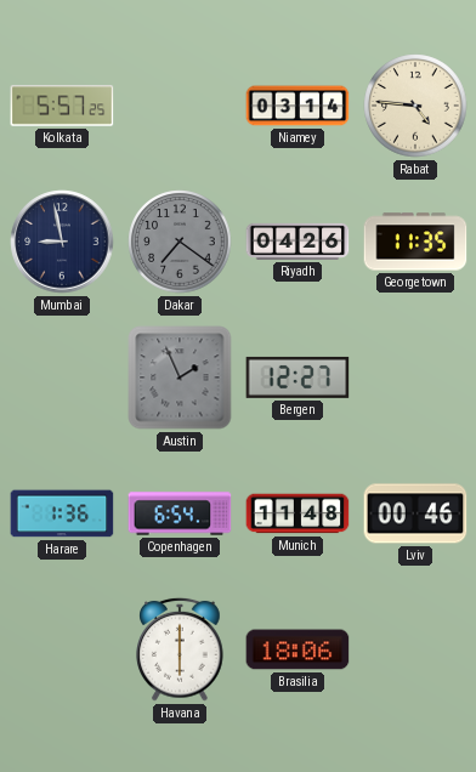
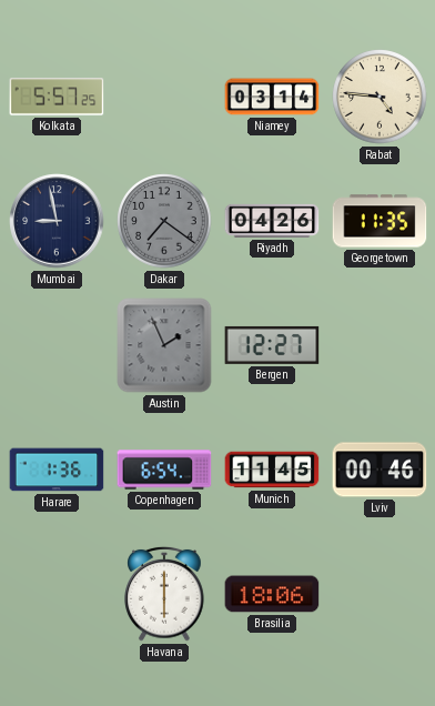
Munich: 11:48 -> 11:45 (272, 470)
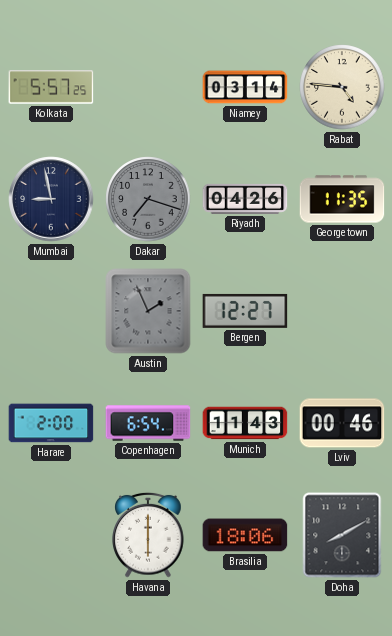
Dakar: 7:21 -> 7:18 (148, 199)
Harare: 1:36 -> 2:00 (51, 423)
Munich: 11:45 -> 11:43 (245, 423)
Doha: none -> 8:10 (342, 535)
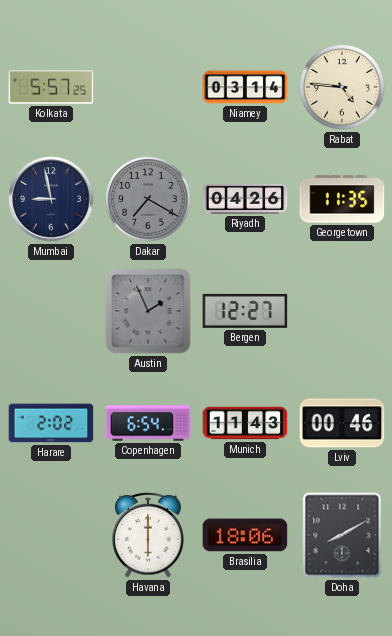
Dakar: 7:18 -> 7:20 (148, 199)
Harare: 2:00 -> 2:02 (51, 423)
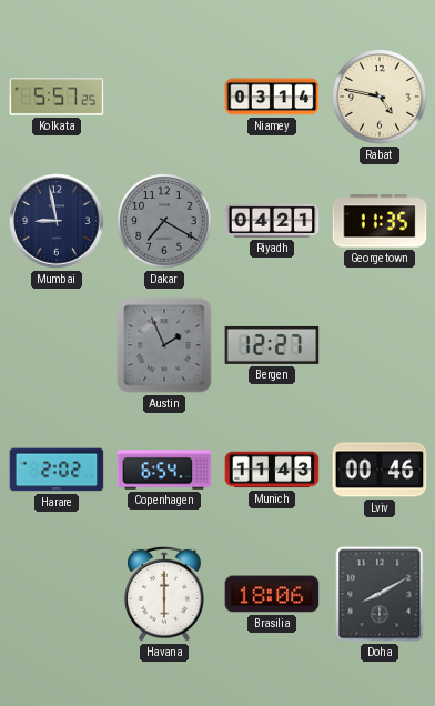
Rabat: 4:46 -> 4:47 (380, 97)
Riyadh: 04:26 -> 04:21 (272, 221)
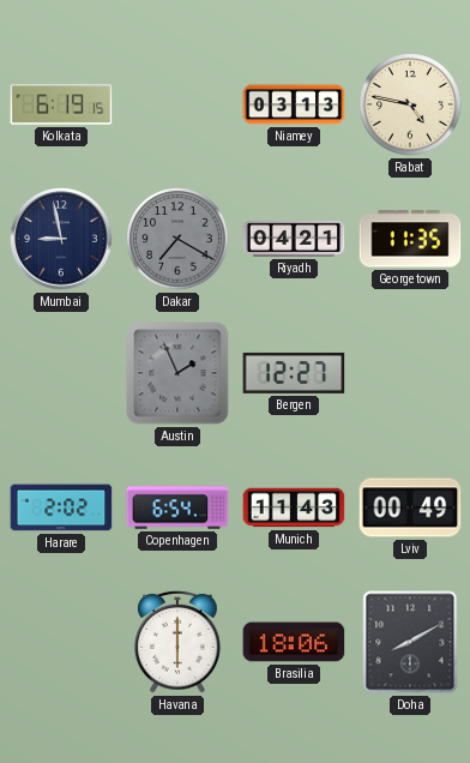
Kolkata: 5:57 -> 6:19 (61, 104)
Niamey: 03:14 -> 03:13 (294, 104)
Lviv: 00:46 -> 00:49 (410, 507)
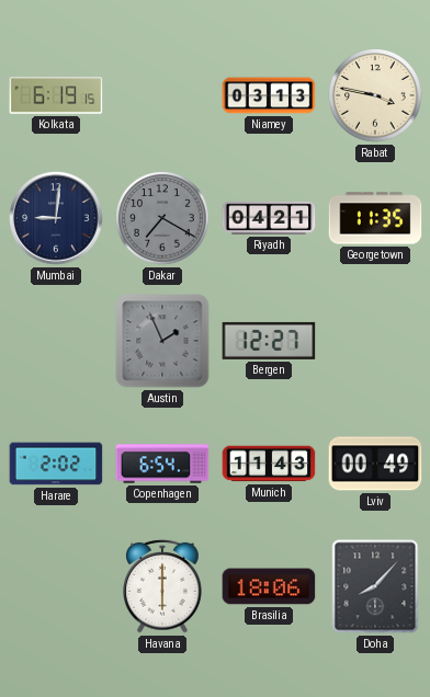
Rabat: 4:47 -> 3:47 (375, 95)
Mumbai: 8:58 -> 9:01 (56, 218)
Doha: 8:10 -> 8:07 (375, 586)
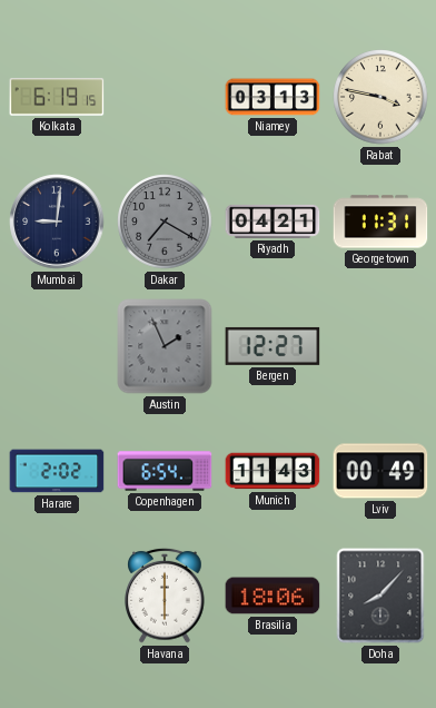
Georgetown: 11:35 -> 11:31 (380, 222)
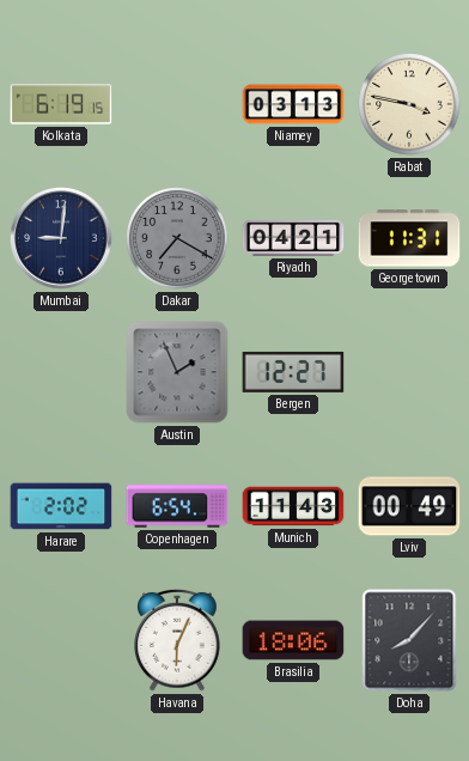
Havana: 6:00 -> 6:04 (177, 640)
